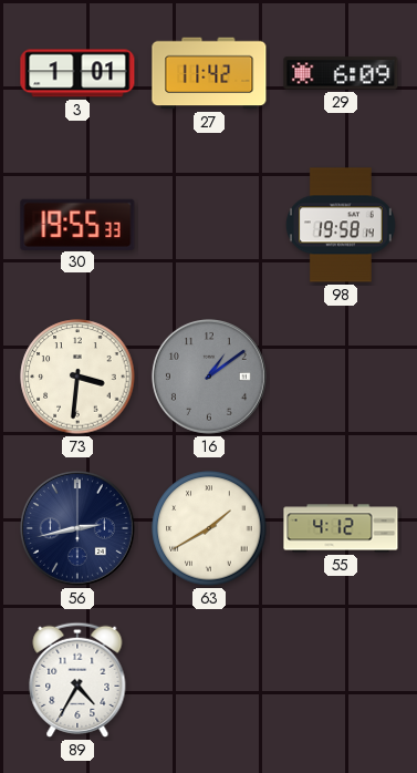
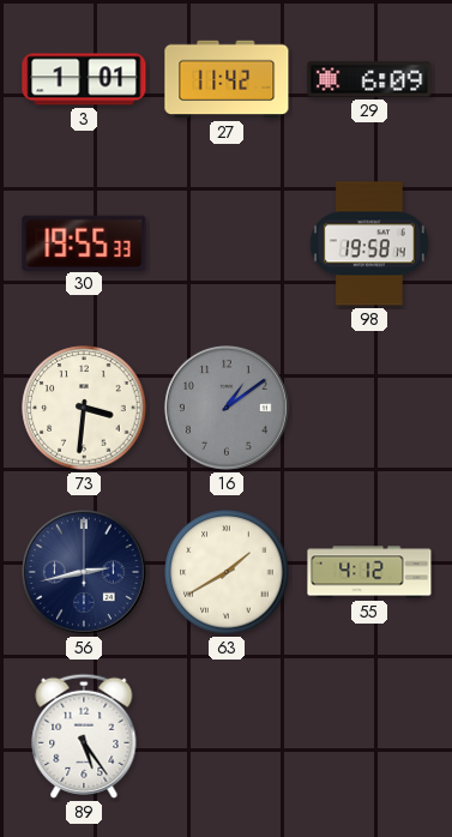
89: 4:35 -> 5:24 (84, 736)
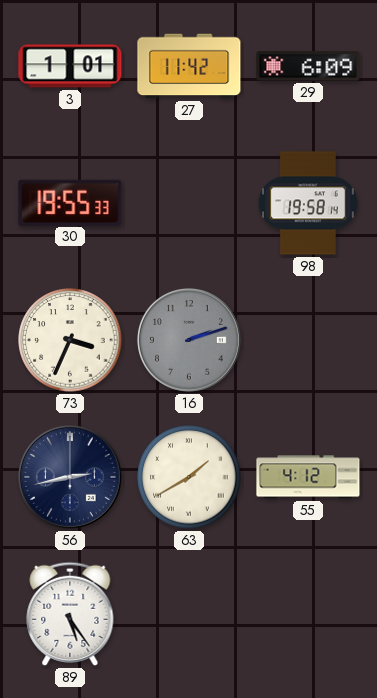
73: 3:31 -> 3:34 (70, 340)
16: 1:09 -> 2:12 (189, 340)
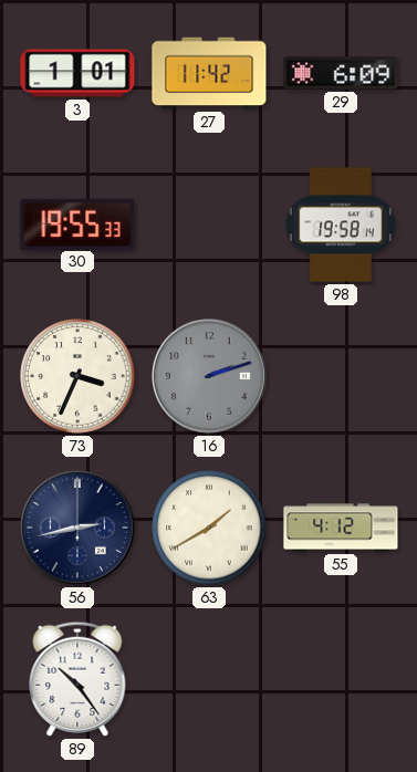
89: 5:24 -> 10:24 (77, 679)
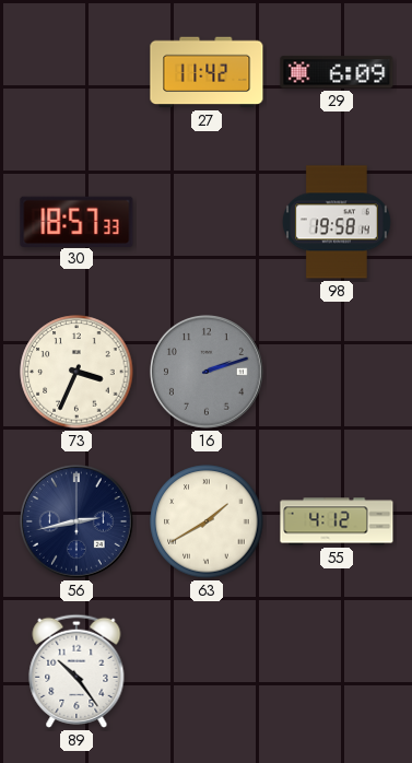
3: 1:01 -> none (77, 73)
30: 19:55 -> 18:57 (76, 221)
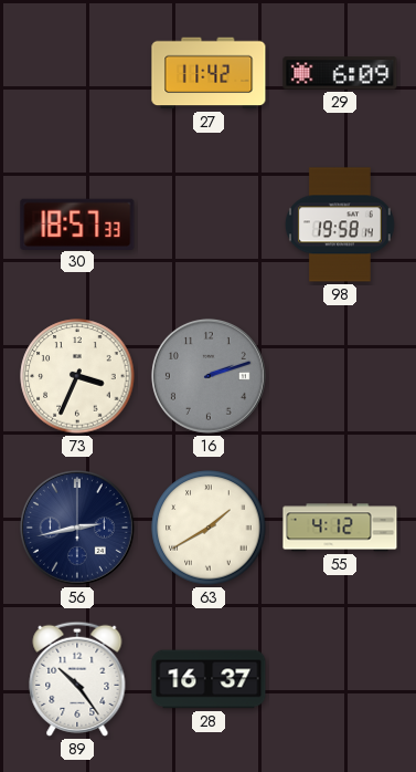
28: none -> 16:37 (209, 679)
